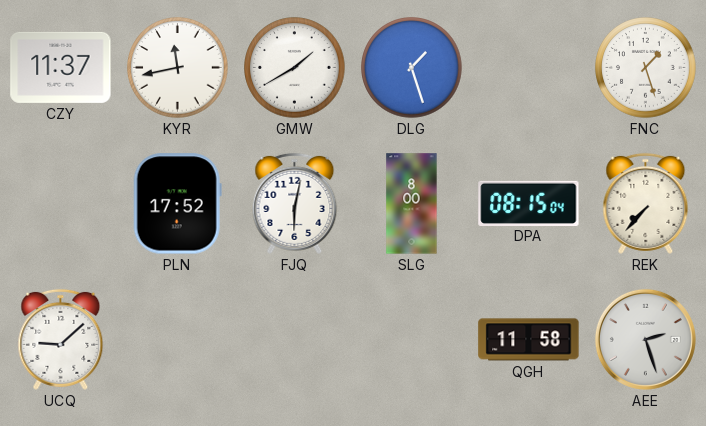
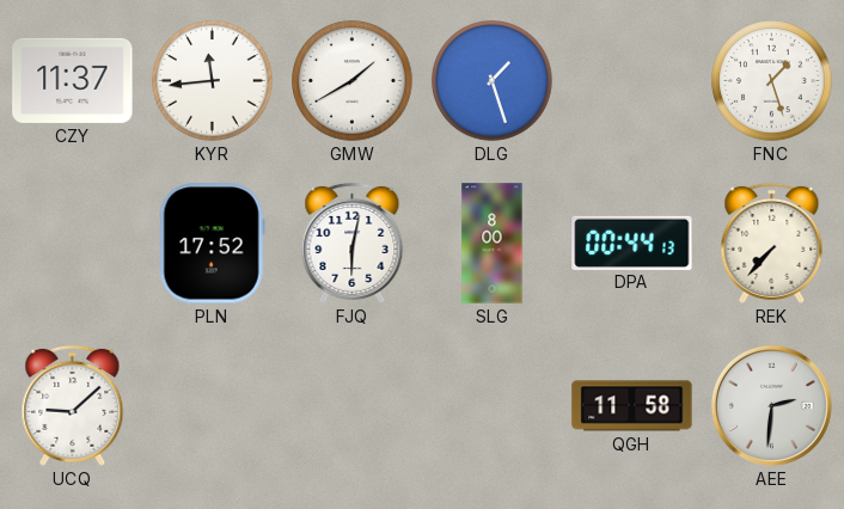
KYR: 11:43 -> 11:44 (213, 81)
DPA: 08:15 -> 00:44 (632, 243)
AEE: 2:27 -> 2:31 (771, 405)
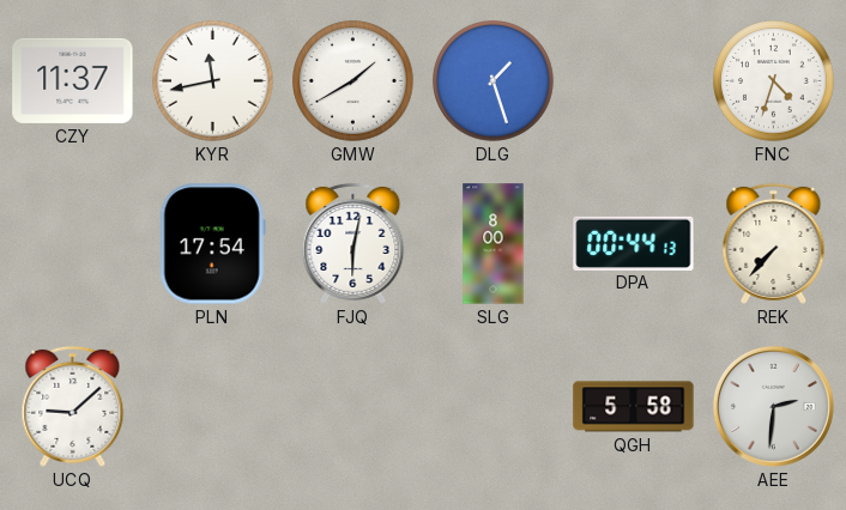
KYR: 11:44 -> 11:43 (213, 81)
FNC: 1:27 -> 4:33 (774, 81)
PLN: 17:52 -> 17:54 (212, 244)
QGH: 11:58 -> 5:58 (634, 407)
